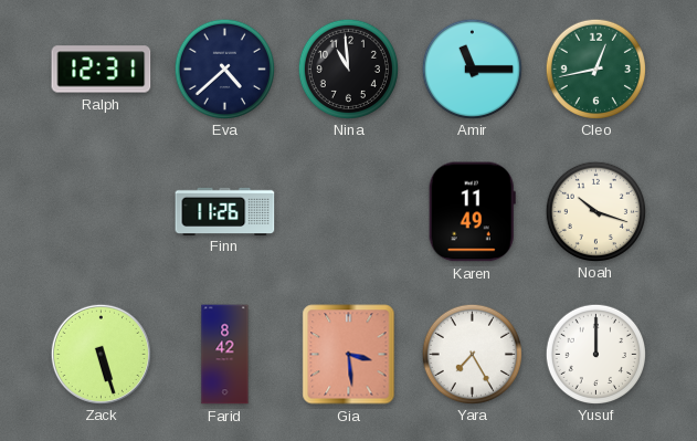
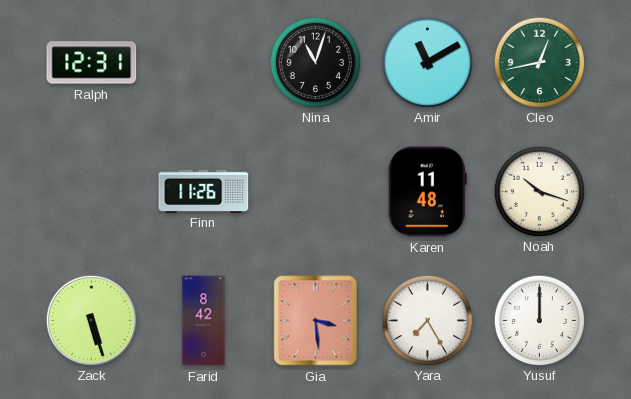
Eva: 4:38 -> none (224, 69)
Nina: 10:59 -> 11:03 (315, 62)
Amir: 11:15 -> 11:10 (427, 62)
Karen: 11:49 -> 11:48 (427, 192)
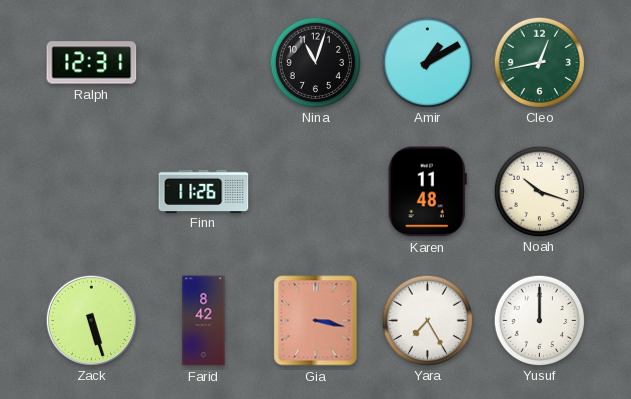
Amir: 11:10 -> 1:10 (427, 62)
Gia: 3:29 -> 3:17 (316, 321)
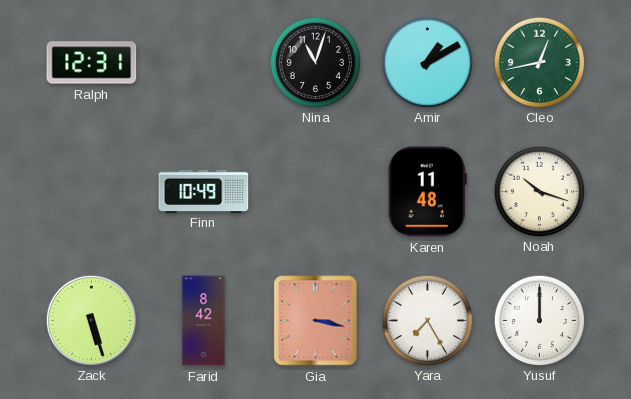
Finn: 11:26 -> 10:49 (204, 191)
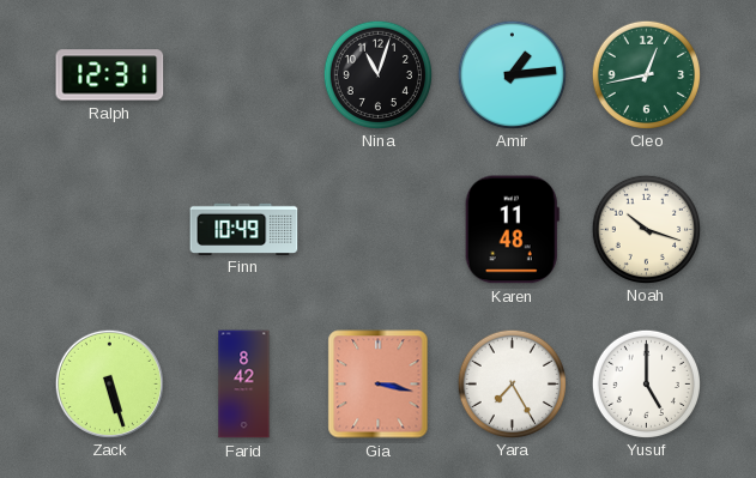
Amir: 1:10 -> 1:14 (512, 74)
Yusuf: 12:00 -> 5:00 (646, 383)
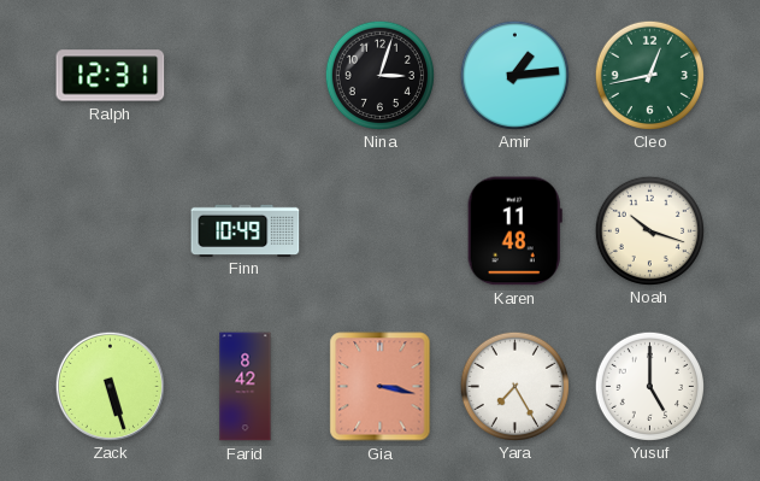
Nina: 11:03 -> 3:03 (379, 75)
